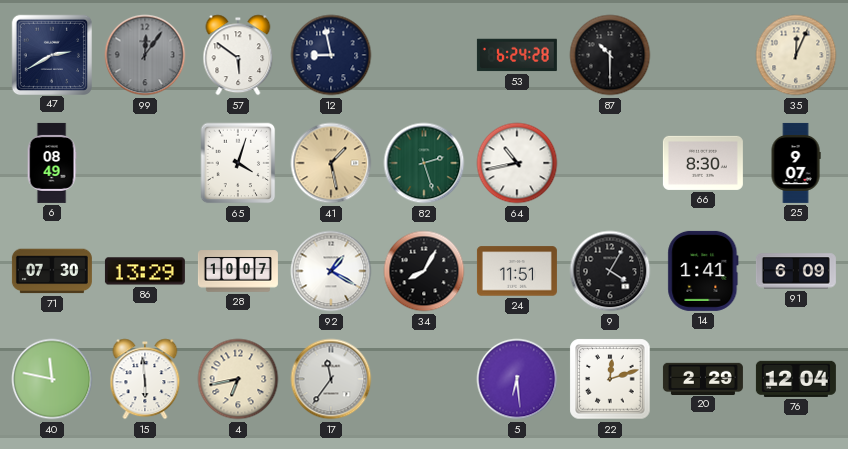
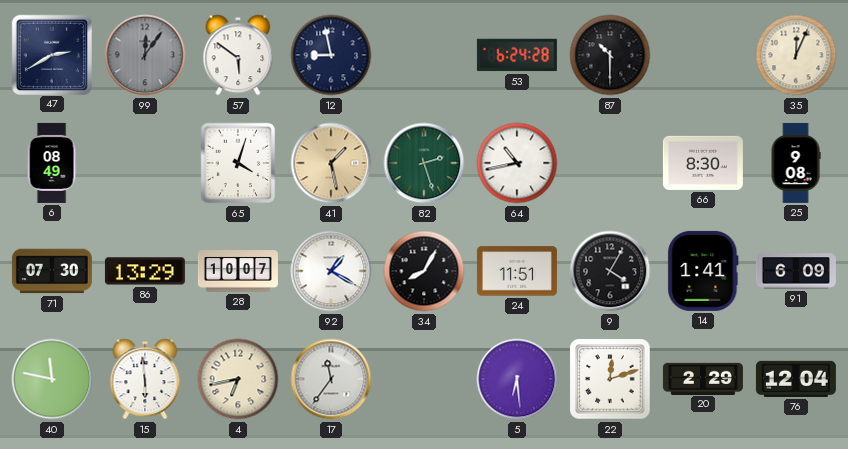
25: 9:07 -> 9:08 (796, 163)
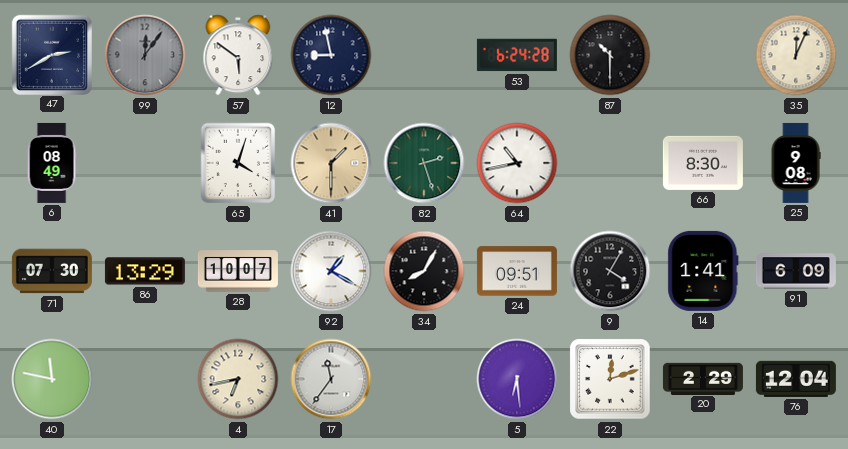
41: 1:28 -> 1:30 (331, 163)
24: 11:51 -> 09:51 (517, 271)
15: 5:59 -> none (145, 379)
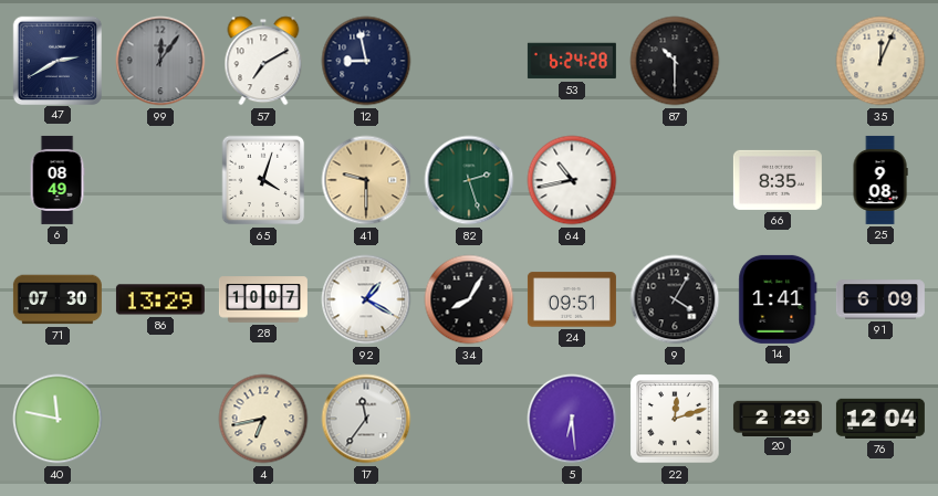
57: 5:51 -> 7:10 (263, 61)
41: 1:30 -> 9:30 (366, 180)
66: 8:30 -> 8:35 (778, 180)
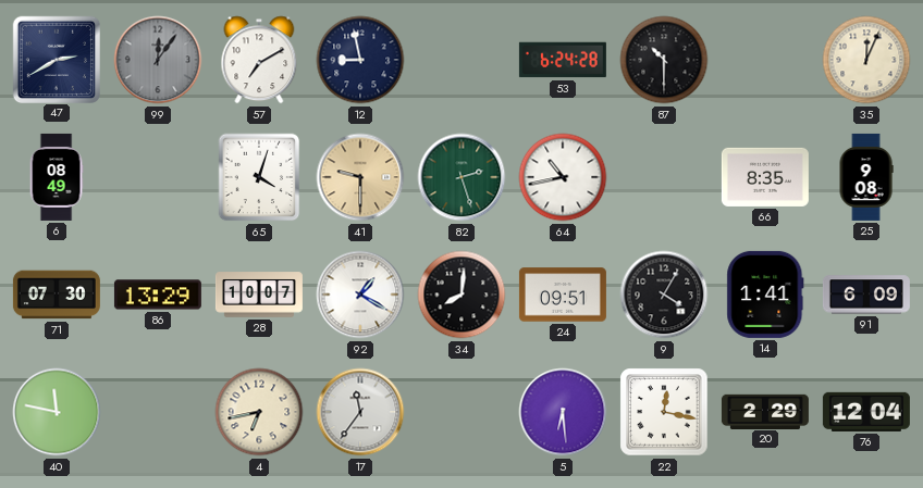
34: 8:05 -> 8:01 (461, 295)
22: 12:12 -> 12:17 (664, 412)
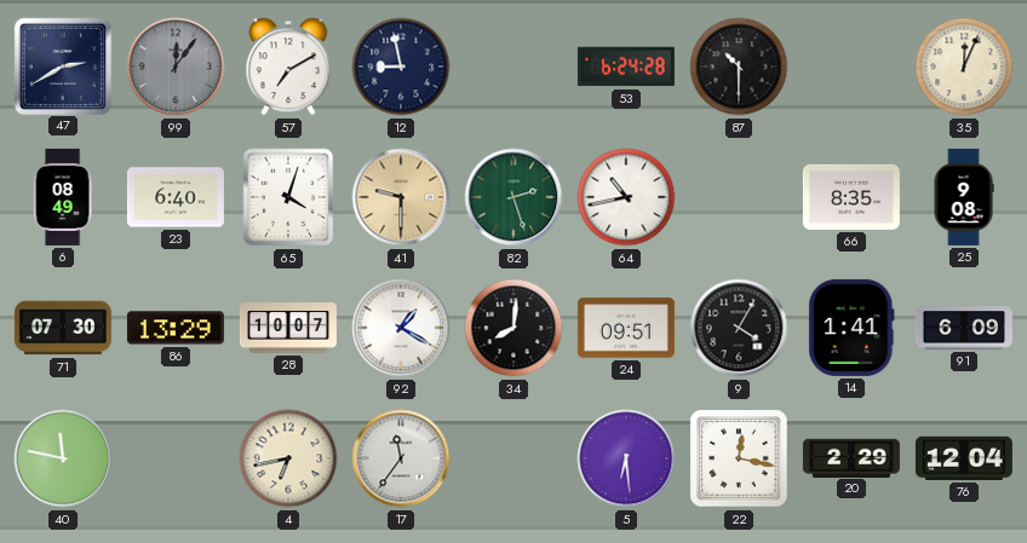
23: none -> 6:40 (176, 197)
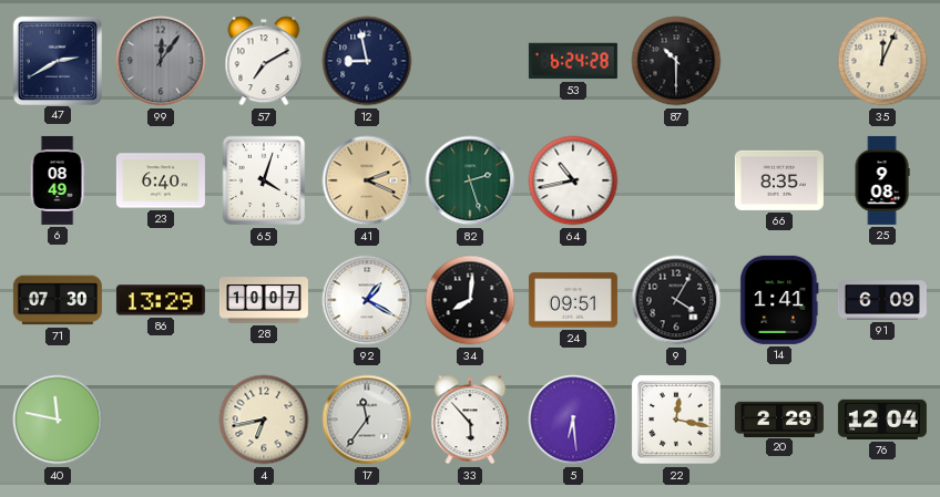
41: 9:30 -> 2:19 (367, 180)
33: none -> 5:53 (470, 420)
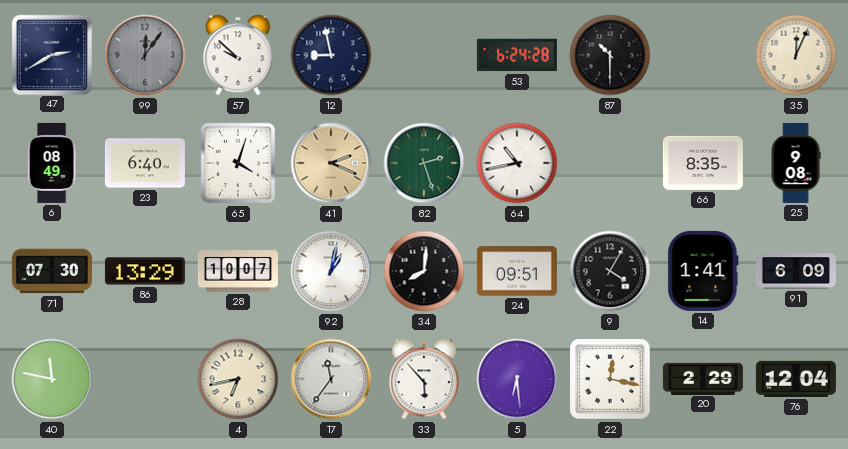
57: 7:10 -> 9:52 (238, 55)
92: 1:20 -> 1:02 (331, 271)
